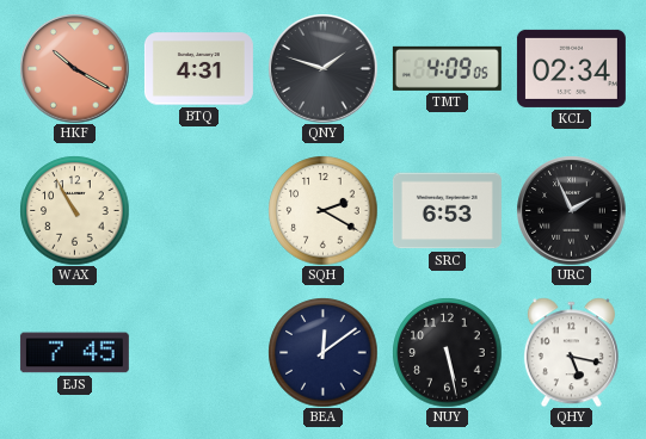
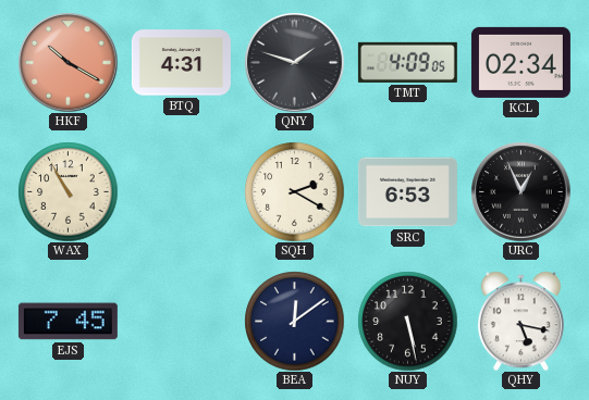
URC: 1:56 -> 12:56 (520, 191)
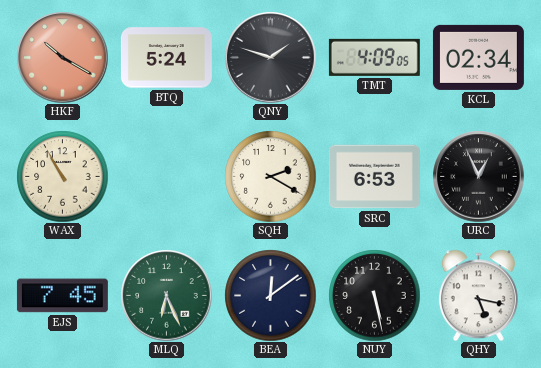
BTQ: 4:31 -> 5:24 (166, 58)
MLQ: none -> 6:26 (166, 295)
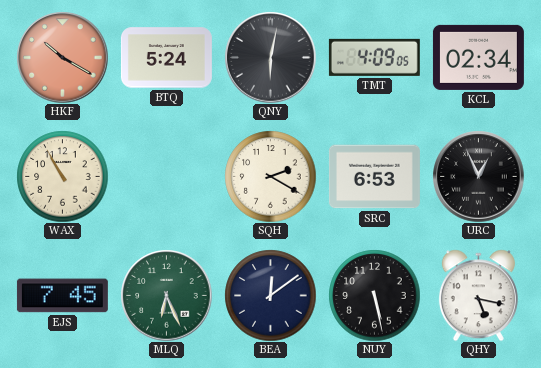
QNY: 1:48 -> 6:02 (270, 57)
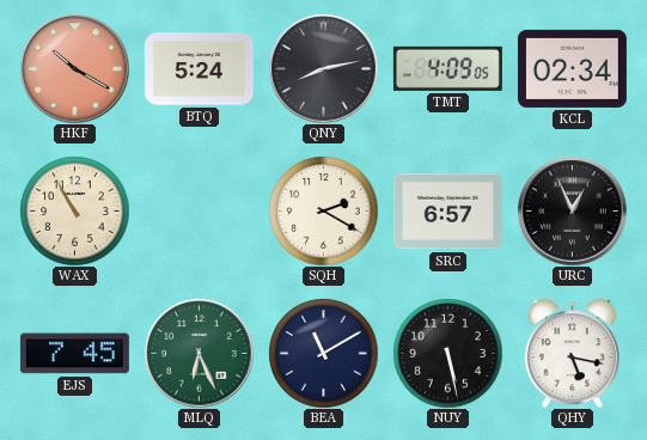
QNY: 6:02 -> 8:13 (323, 68)
SRC: 6:53 -> 6:57 (447, 212)
BEA: 12:09 -> 11:10 (323, 353)
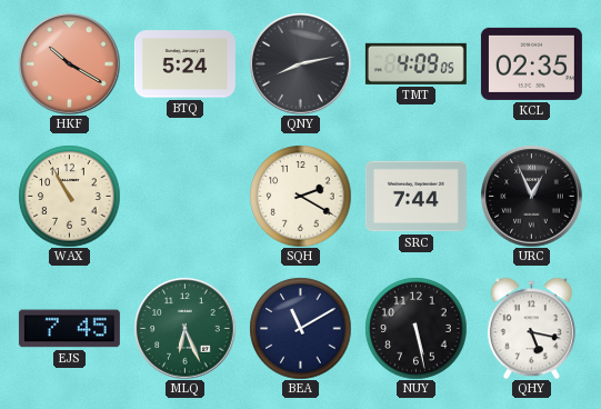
KCL: 02:34 -> 02:35 (531, 63)
SRC: 6:57 -> 7:44 (415, 197)
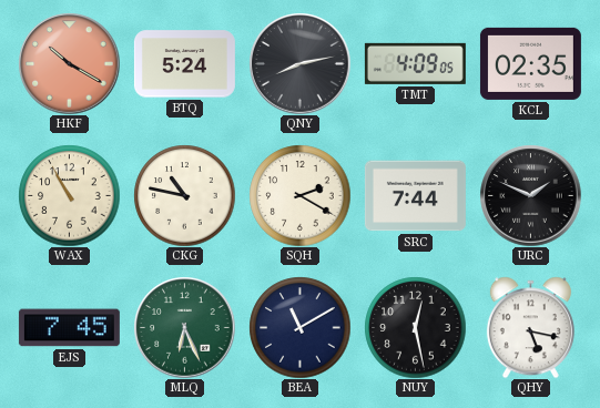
CKG: none -> 10:47 (184, 195)
URC: 12:56 -> 1:49 (530, 195)
NUY: 5:28 -> 12:28 (415, 327)
